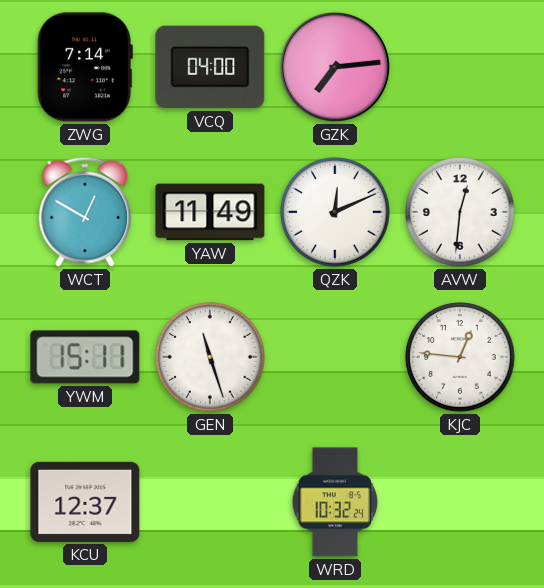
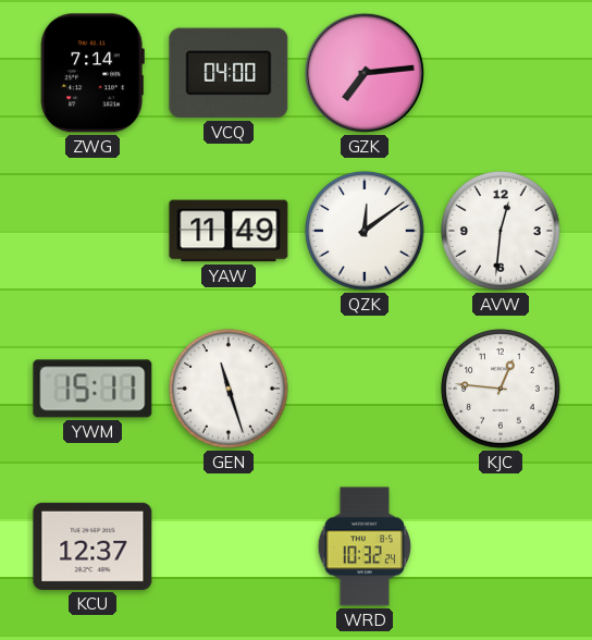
WCT: 12:50 -> none (85, 212)
QZK: 12:11 -> 12:09 (365, 231)
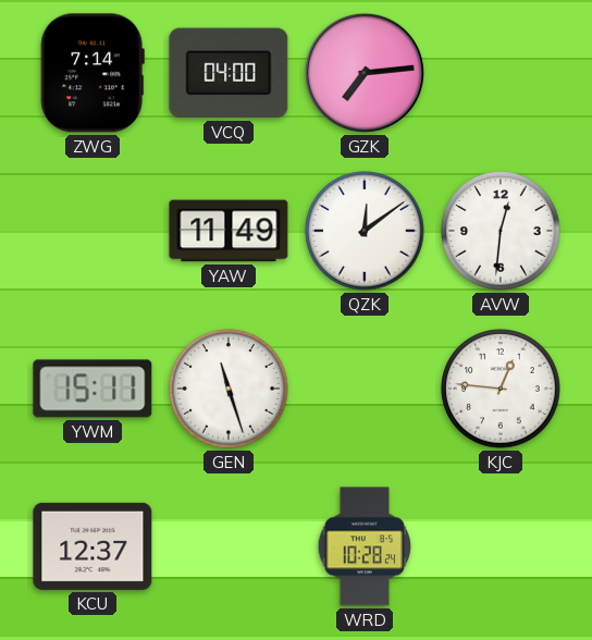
WRD: 10:32 -> 10:28 (365, 546)
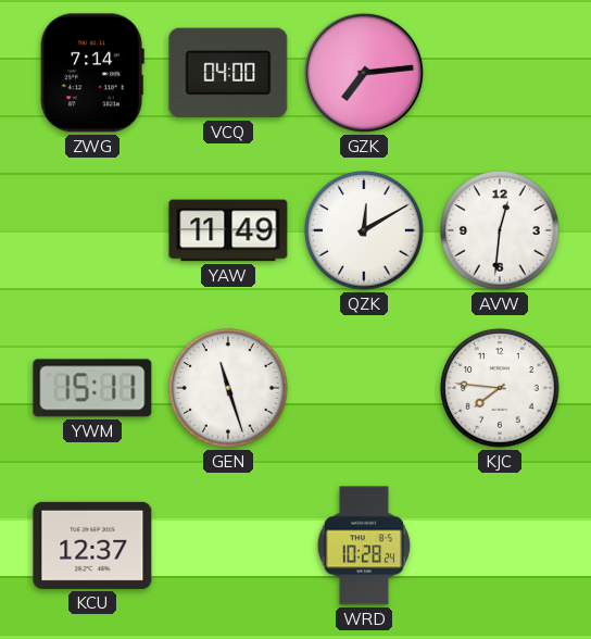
QZK: 12:09 -> 12:10 (364, 230)
KJC: 12:46 -> 7:46 (500, 388)
